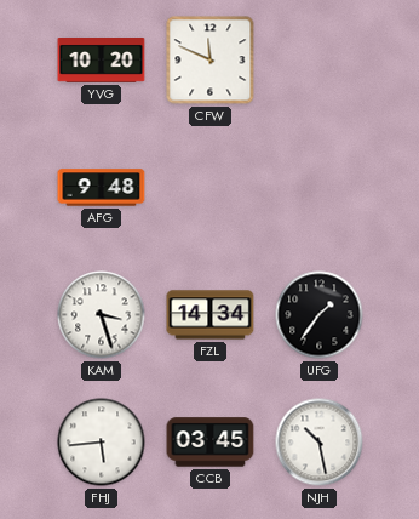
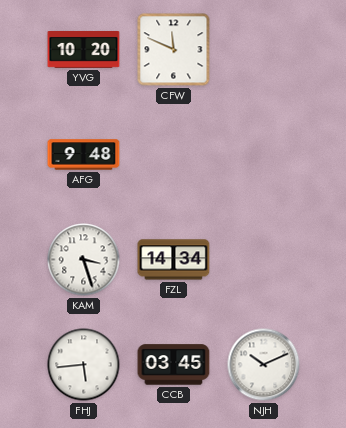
UFG: 1:36 -> none (320, 315)
NJH: 10:28 -> 10:11 (264, 365)
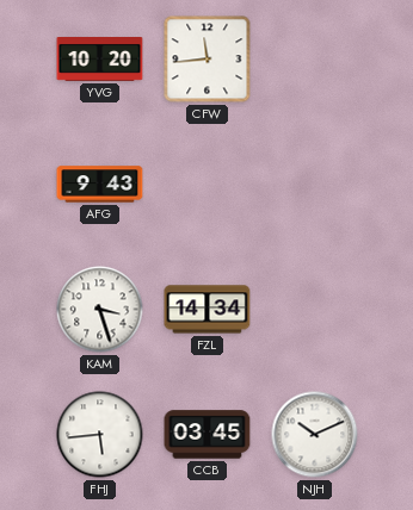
CFW: 11:49 -> 11:44 (208, 60)
AFG: 9:48 -> 9:43 (100, 185)
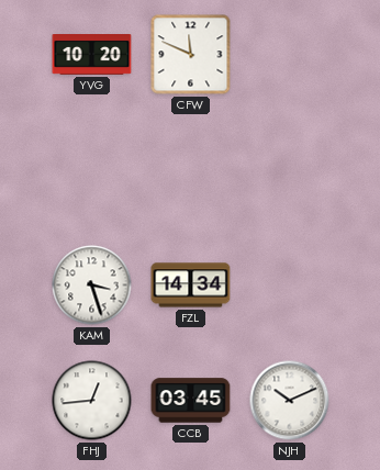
CFW: 11:44 -> 11:49 (191, 55)
AFG: 9:43 -> none (100, 185)
FHJ: 5:44 -> 12:44 (92, 401)
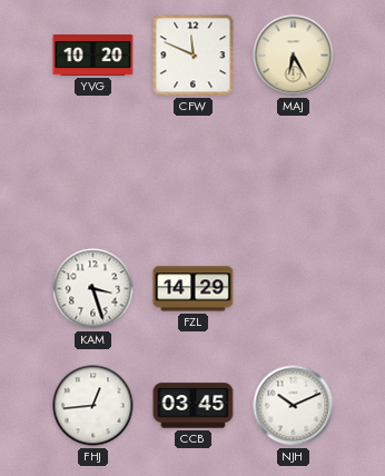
MAJ: none -> 6:25 (294, 56)
FZL: 14:34 -> 14:29 (194, 289)
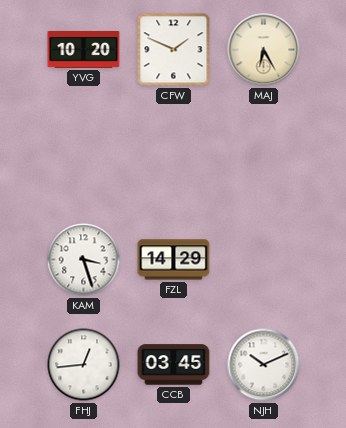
CFW: 11:49 -> 1:49 (174, 50)
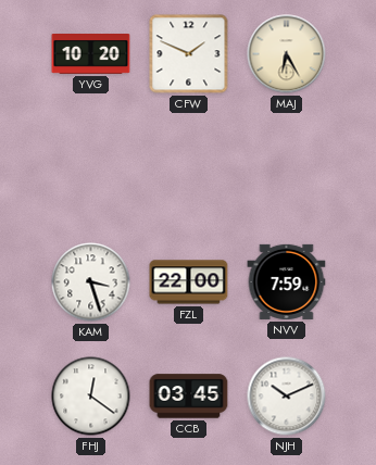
FZL: 14:29 -> 22:00 (189, 282)
NVV: none -> 7:59 (287, 281)
FHJ: 12:44 -> 12:21 (91, 397)
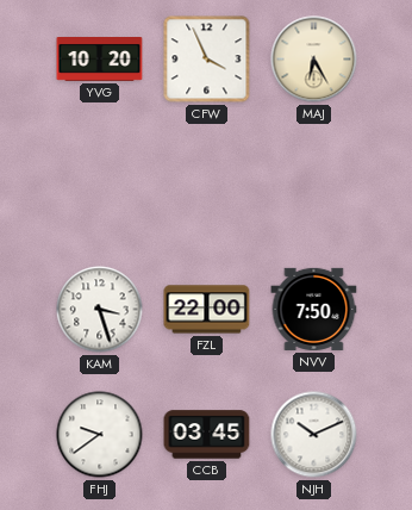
CFW: 1:49 -> 3:56 (207, 60)
NVV: 7:59 -> 7:50 (314, 309)
FHJ: 12:21 -> 9:39 (100, 435)
